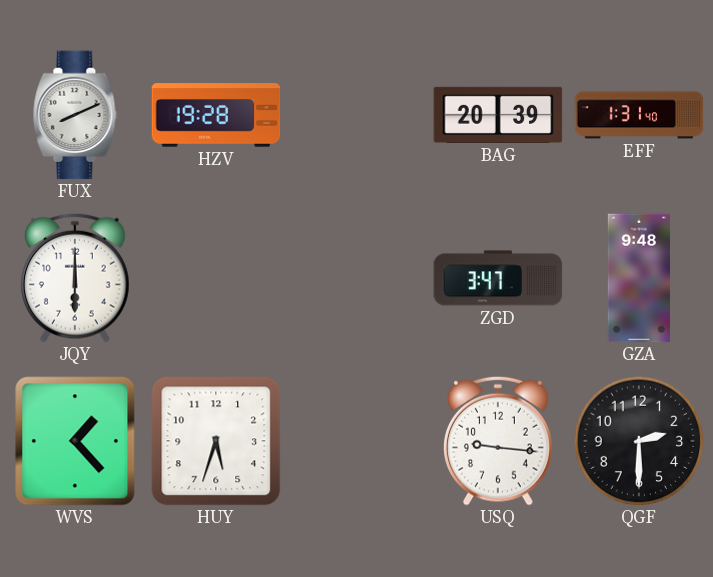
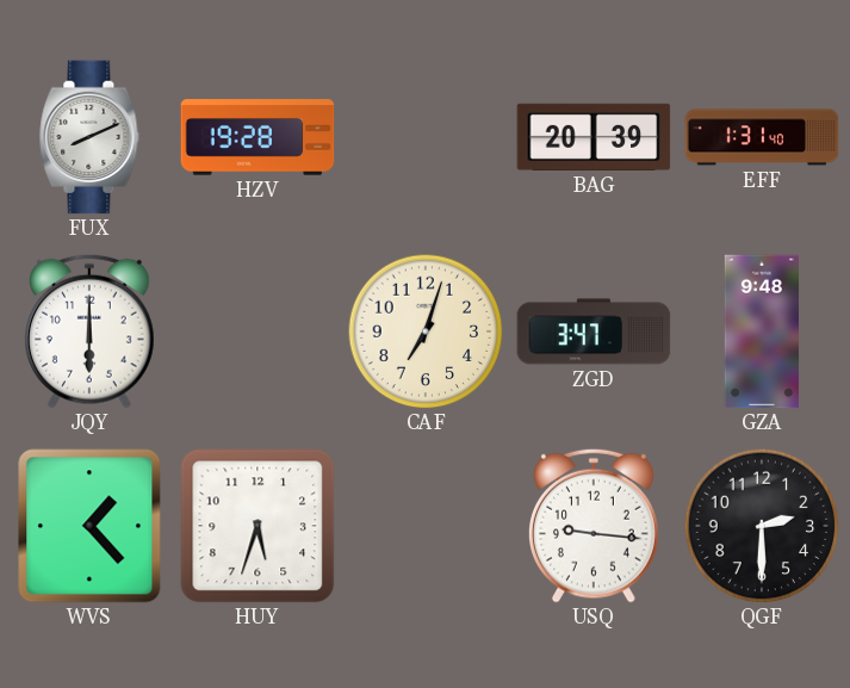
CAF: none -> 7:03 (426, 331)
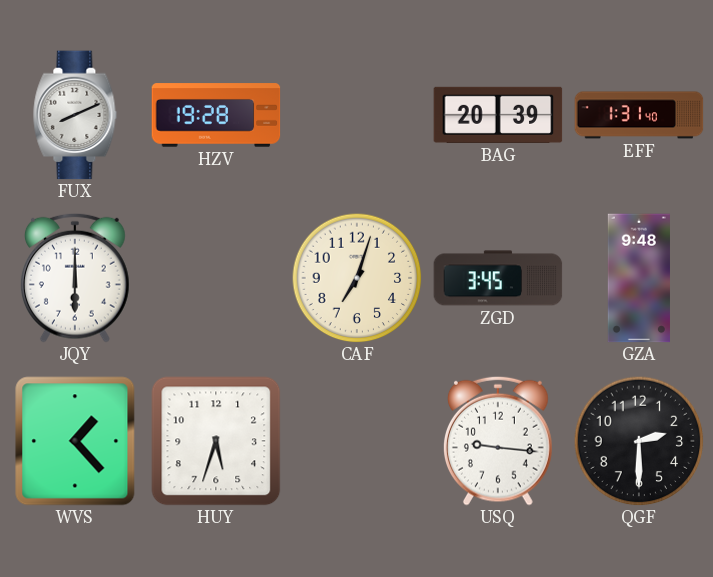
ZGD: 3:47 -> 3:45 (498, 278)
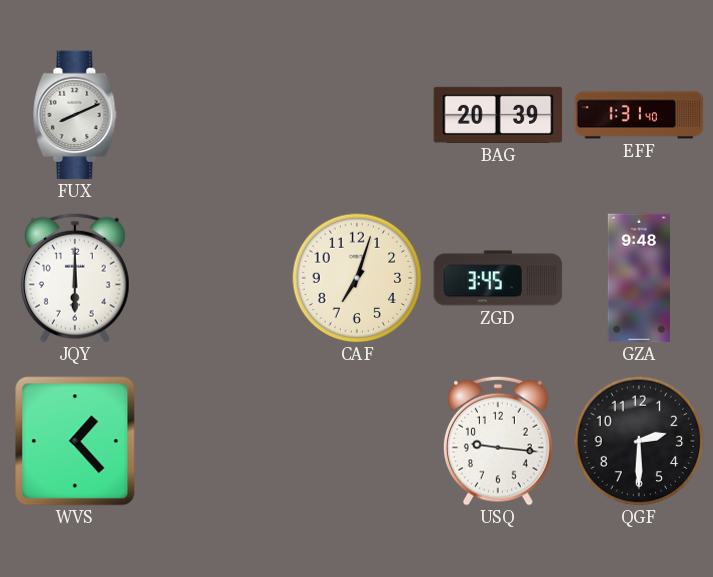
HZV: 19:28 -> none (216, 115)
HUY: 5:33 -> none (216, 441)
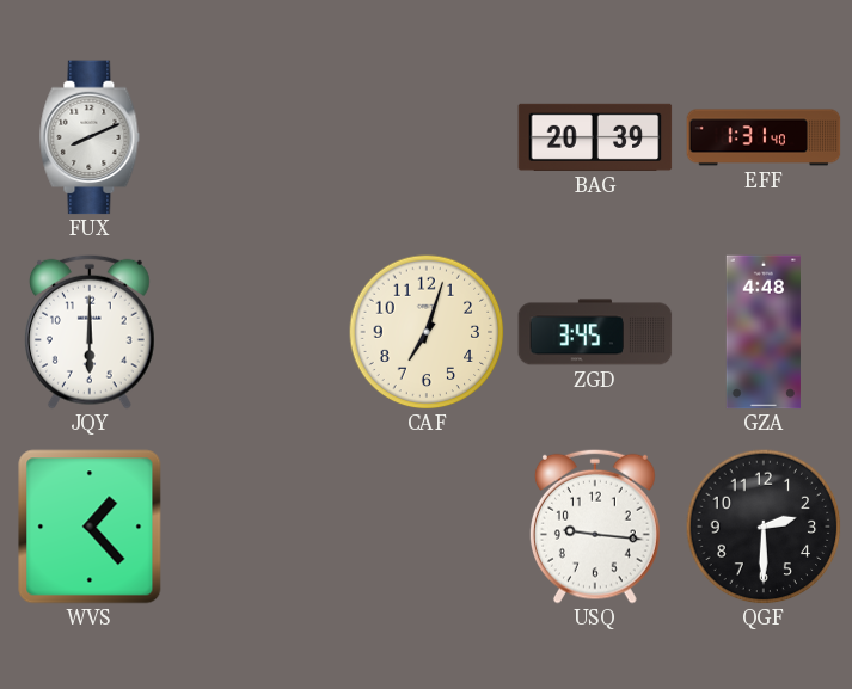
GZA: 9:48 -> 4:48 (764, 332)
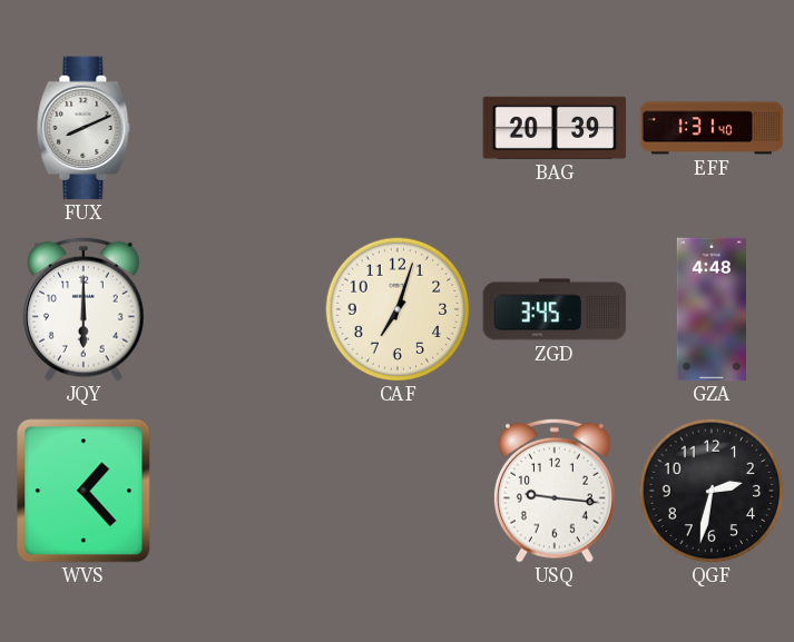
QGF: 2:30 -> 2:32 (712, 491)
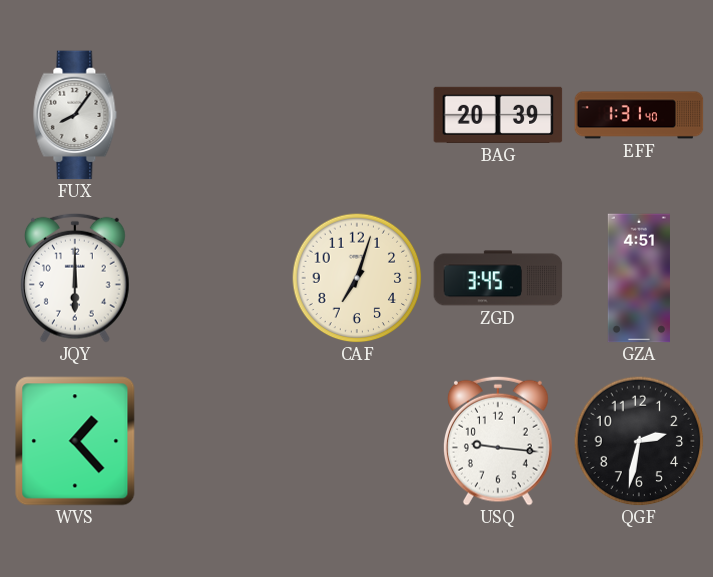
FUX: 8:11 -> 8:06 (75, 115)
GZA: 4:48 -> 4:51 (639, 278)
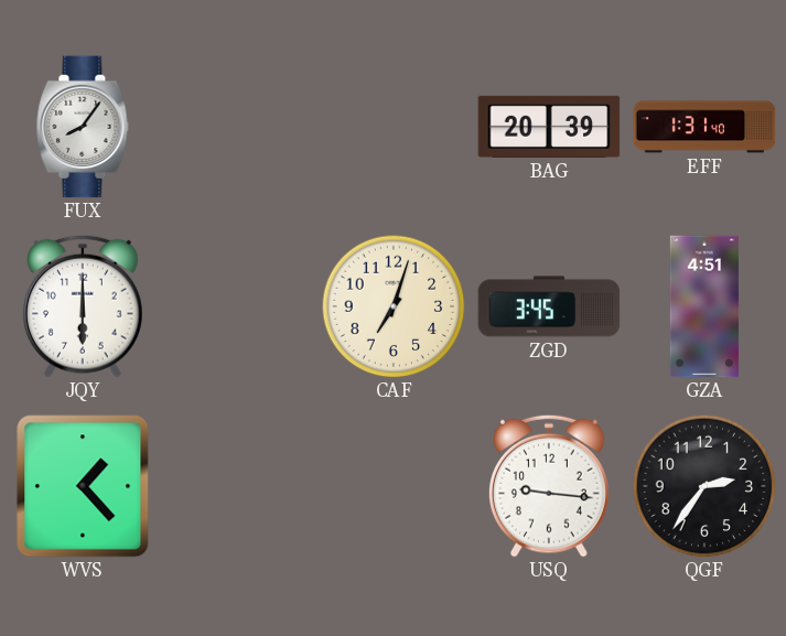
QGF: 2:32 -> 2:36 (704, 486)
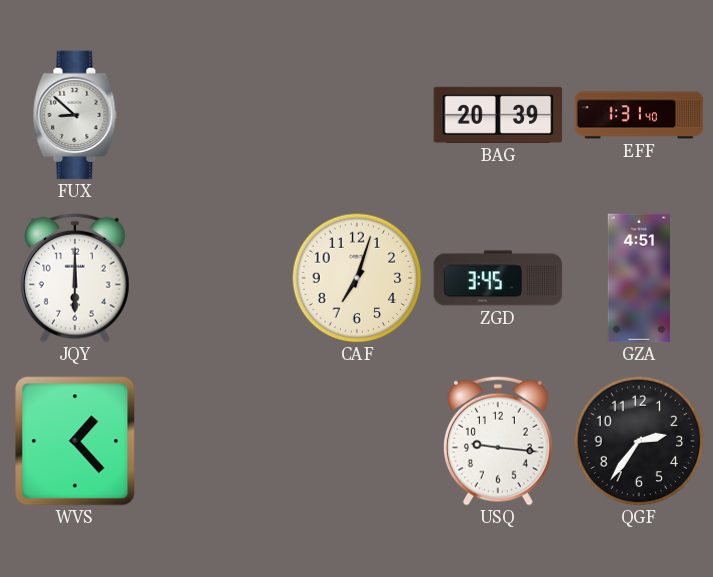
FUX: 8:06 -> 8:52 (75, 115)
